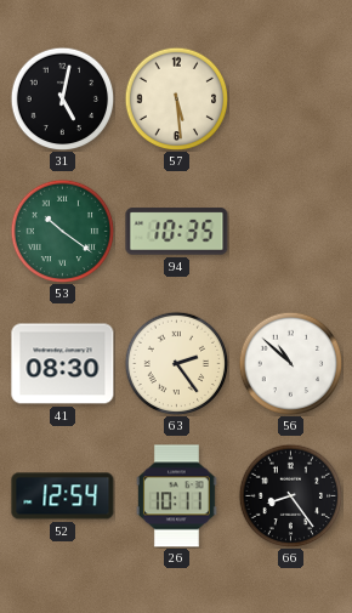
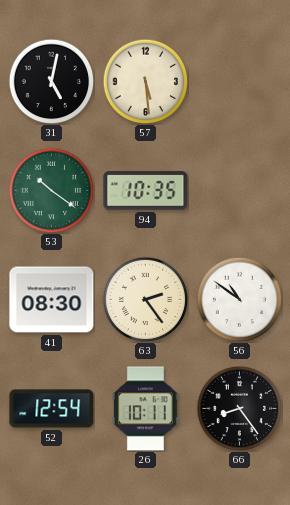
56: 10:52 -> 10:51 (239, 299)
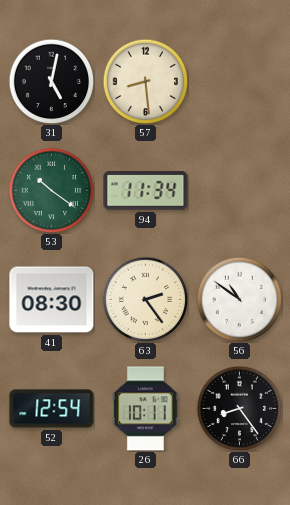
57: 5:29 -> 8:29 (145, 81)
94: 10:35 -> 11:34 (146, 191)
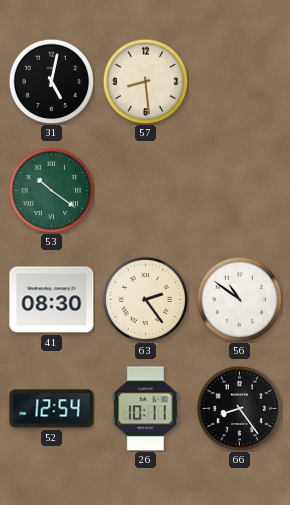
94: 11:34 -> none (146, 191)
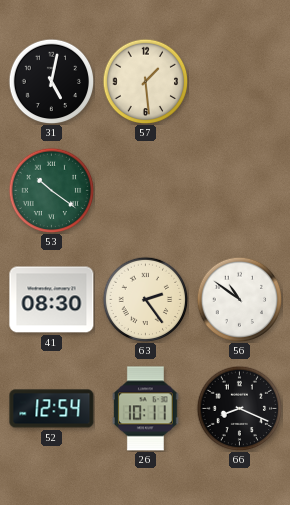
57: 8:29 -> 1:29 (145, 81)
66: 8:24 -> 8:19 (239, 408)
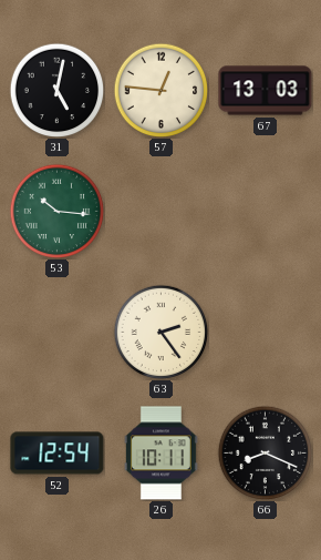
57: 1:29 -> 12:46 (161, 90)
67: none -> 13:03 (266, 91)
53: 10:21 -> 10:16 (56, 211)
41: 08:30 -> none (52, 300)
56: 10:51 -> none (239, 299)
